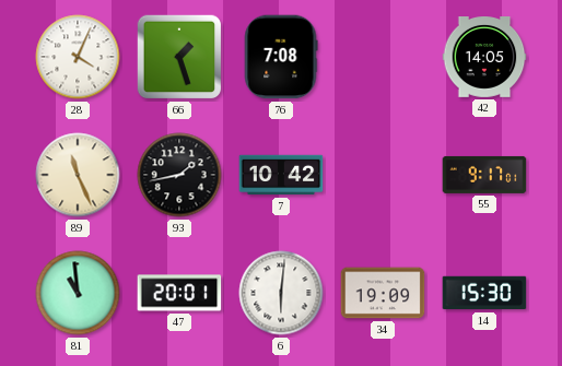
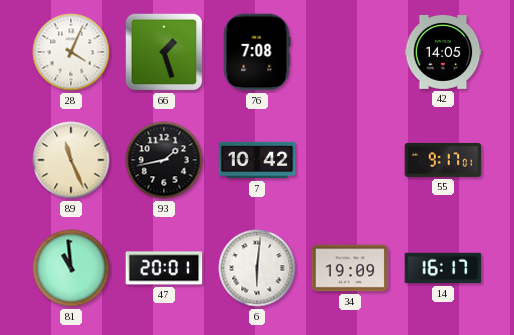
14: 15:30 -> 16:17 (443, 268)
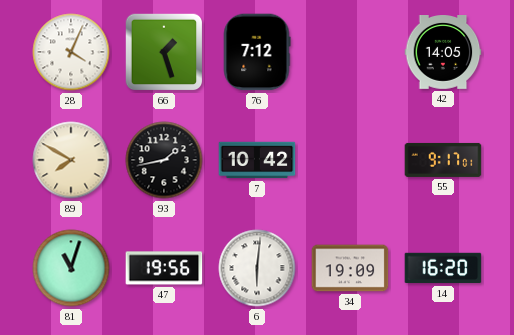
76: 7:08 -> 7:12 (257, 52)
89: 11:26 -> 7:50 (71, 160)
81: 10:59 -> 11:03 (71, 268)
47: 20:01 -> 19:56 (164, 268)
14: 16:17 -> 16:20 (443, 268)
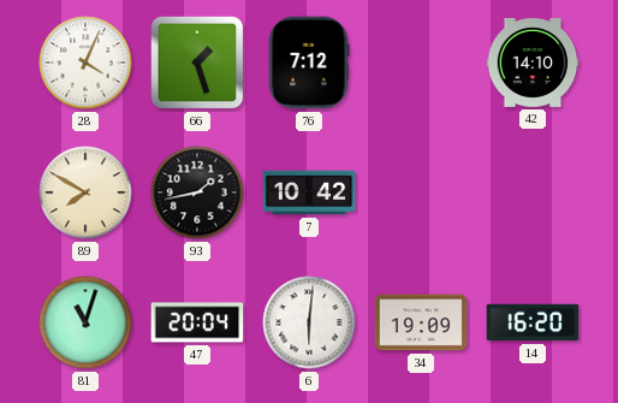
42: 14:05 -> 14:10 (533, 64)
55: 9:17 -> none (443, 160)
47: 19:56 -> 20:04 (197, 322)
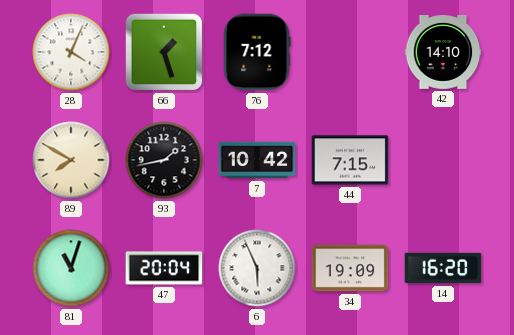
44: none -> 7:15 (350, 160)
6: 6:01 -> 5:56 (257, 268)
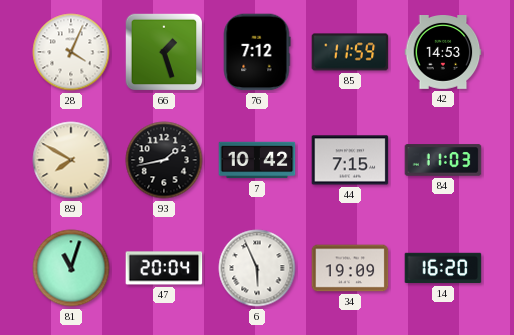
85: none -> 11:59 (350, 52)
42: 14:10 -> 14:53 (443, 53)
84: none -> 11:03 (443, 160)
